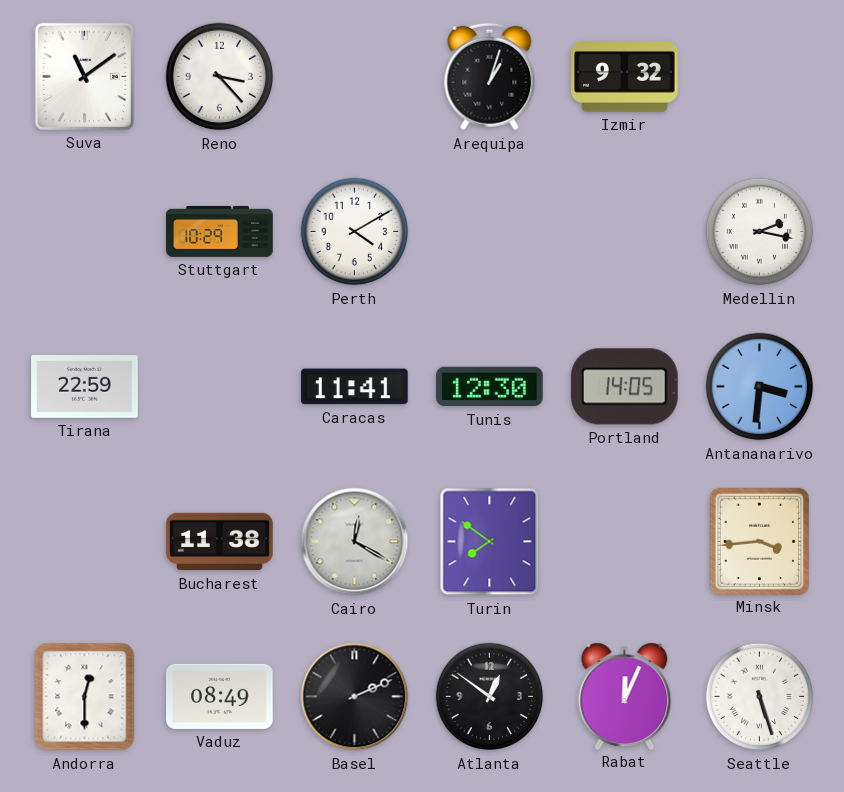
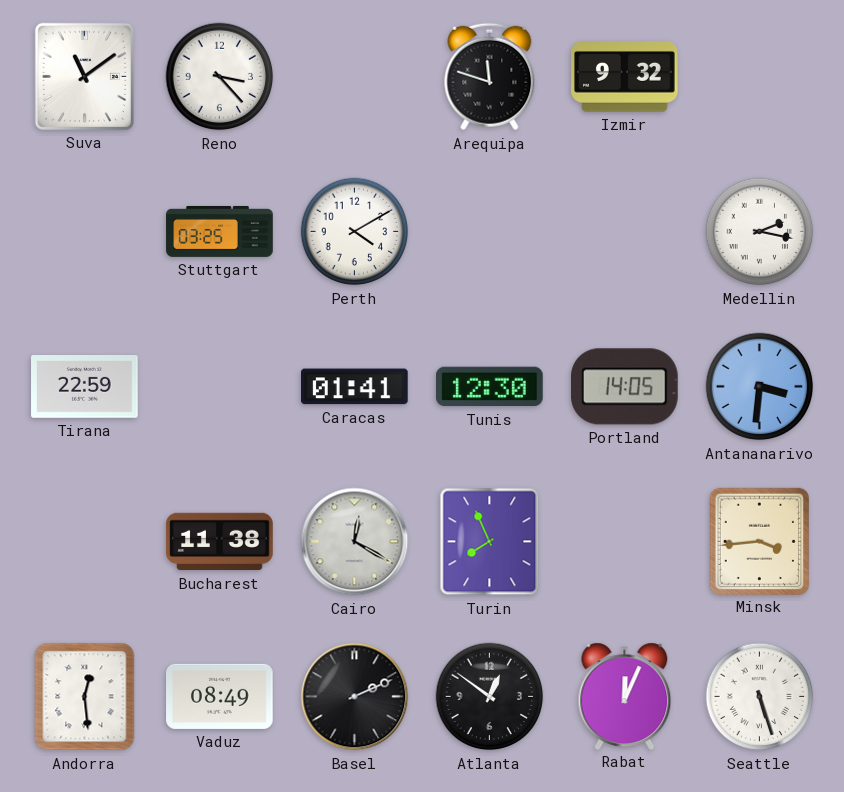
Arequipa: 1:03 -> 11:48 (490, 77)
Stuttgart: 10:29 -> 03:25 (220, 231)
Caracas: 11:41 -> 01:41 (355, 387)
Turin: 7:51 -> 7:56 (490, 542)
Andorra: 12:30 -> 12:29 (85, 697)
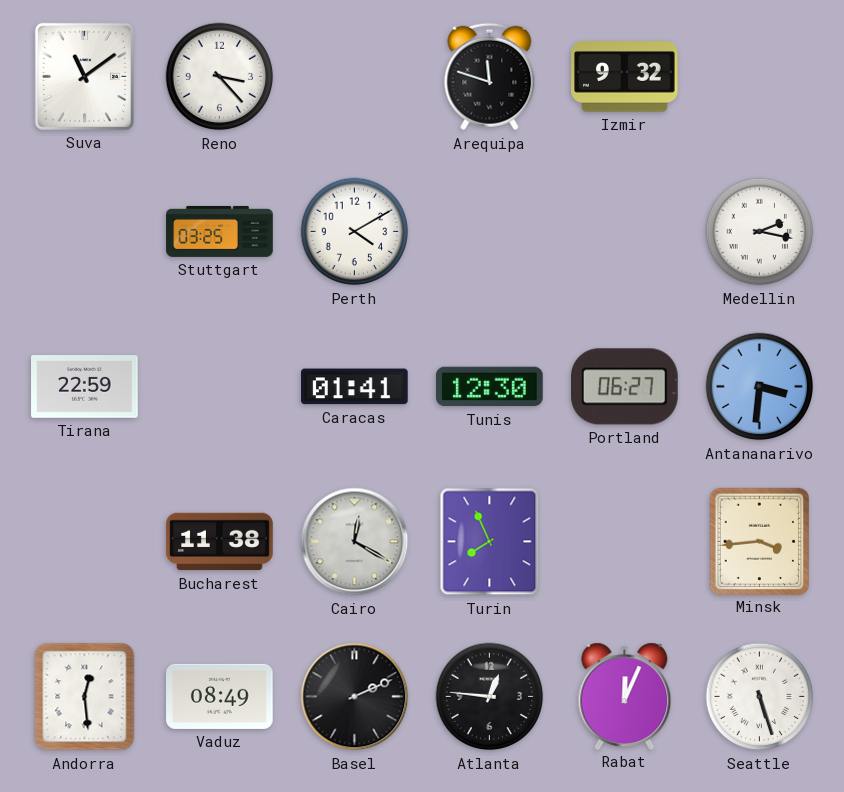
Portland: 14:05 -> 06:27 (625, 387)
Atlanta: 12:51 -> 12:46 (490, 697)
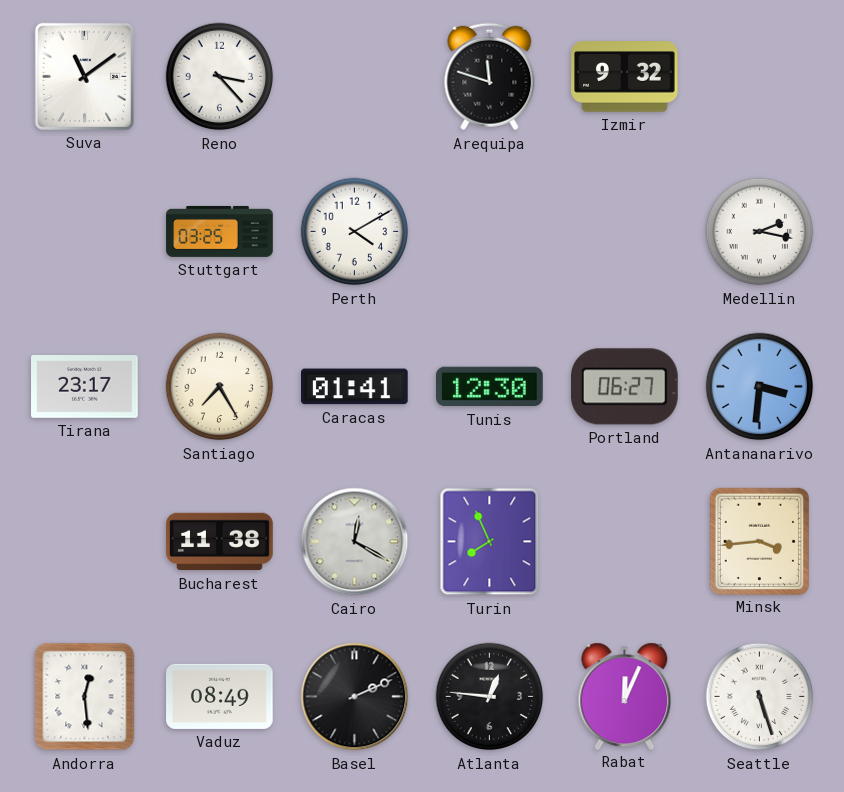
Tirana: 22:59 -> 23:17 (85, 387)
Santiago: none -> 7:25 (220, 387)
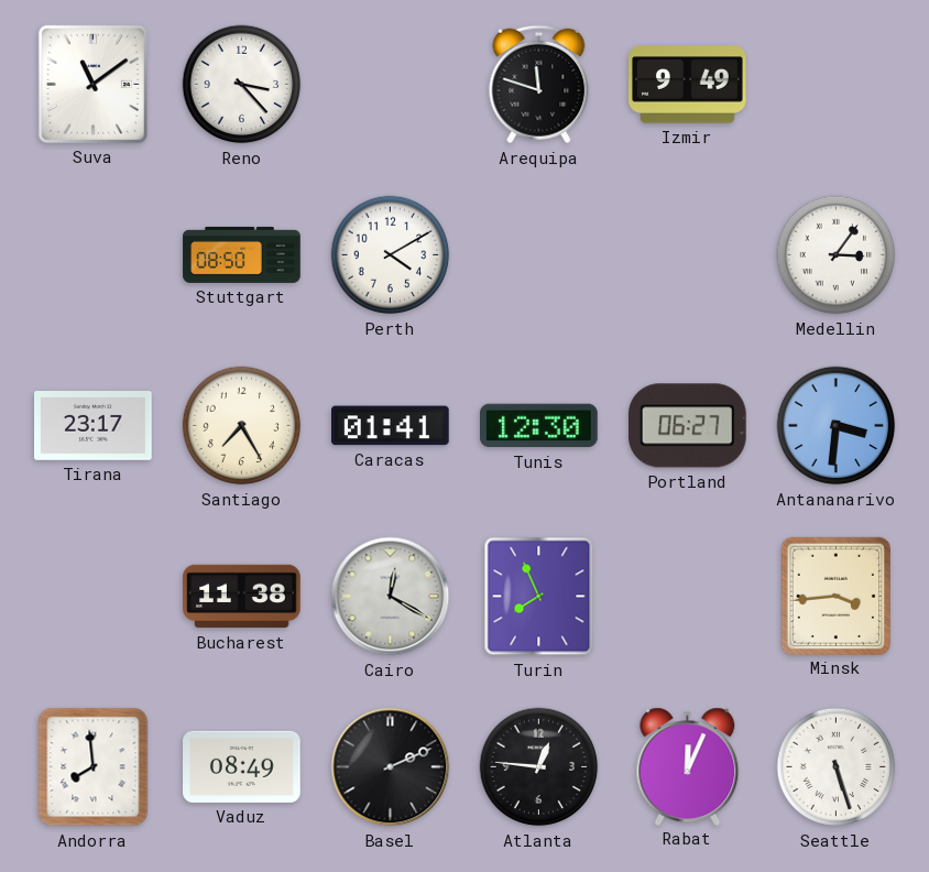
Izmir: 9:32 -> 9:49 (688, 85)
Stuttgart: 03:25 -> 08:50 (242, 254)
Medellin: 2:17 -> 3:06 (837, 255)
Andorra: 12:29 -> 7:59 (94, 767)
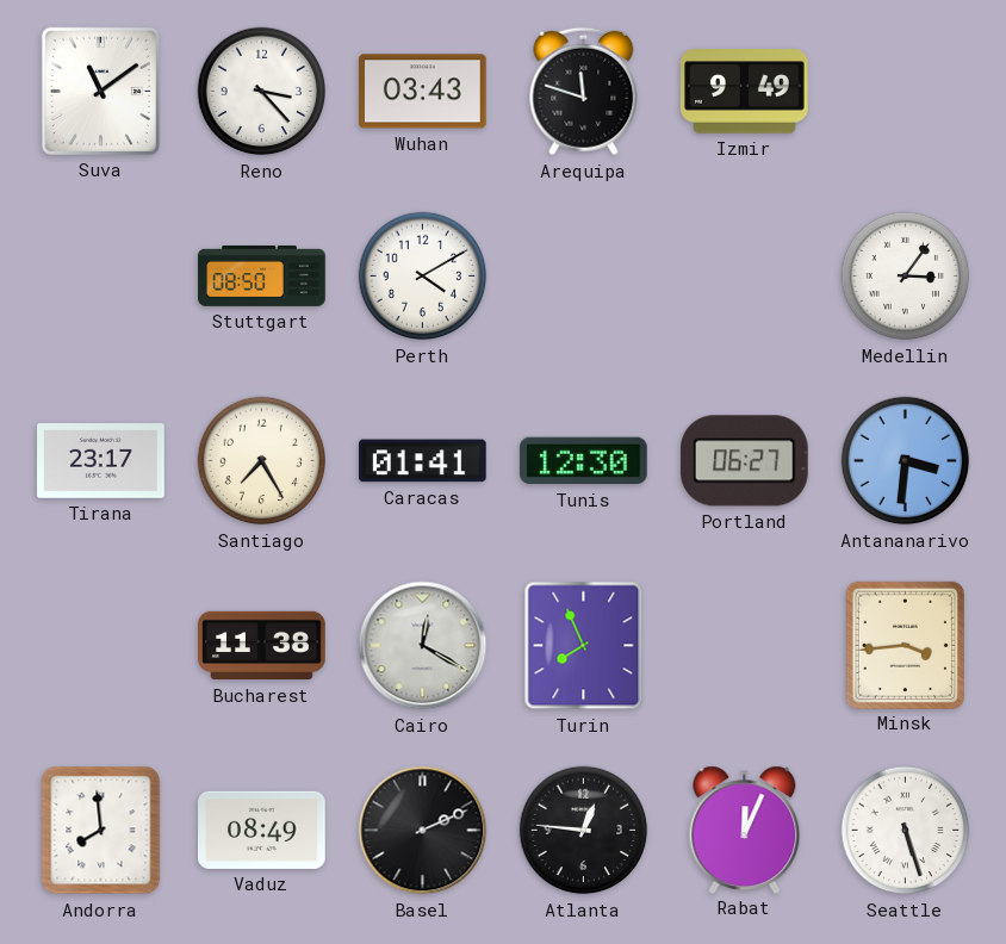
Wuhan: none -> 03:43 (423, 92)
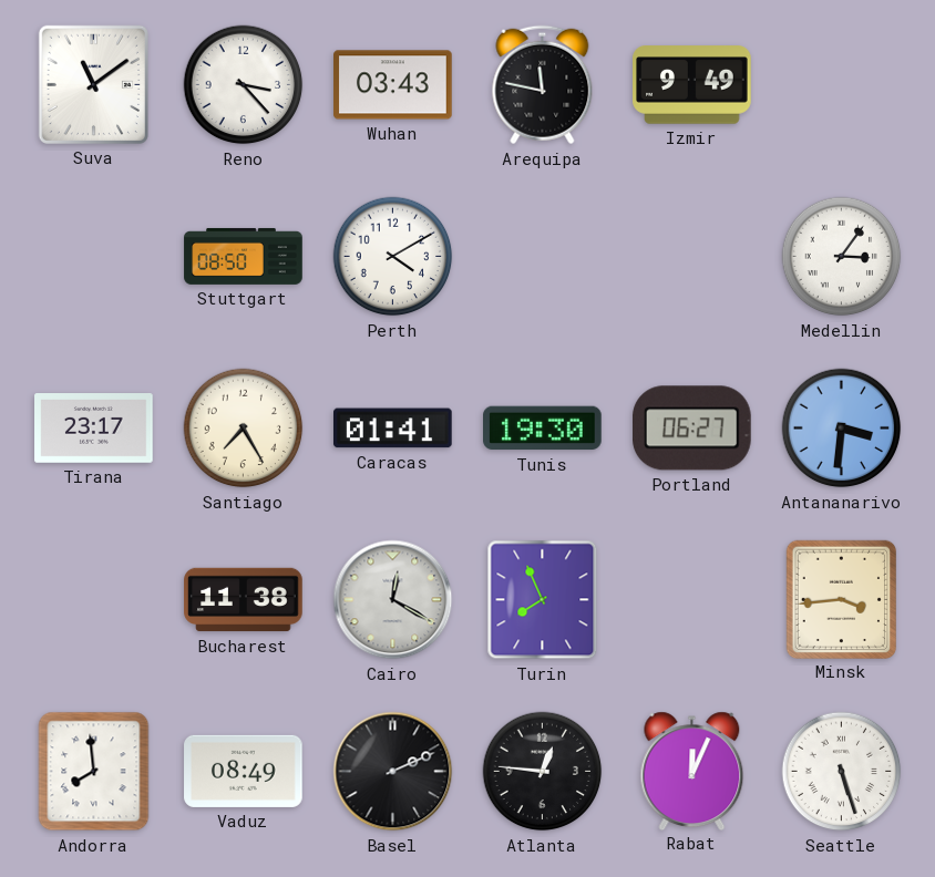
Arequipa: 11:48 -> 11:47 (543, 85)
Tunis: 12:30 -> 19:30 (543, 429)
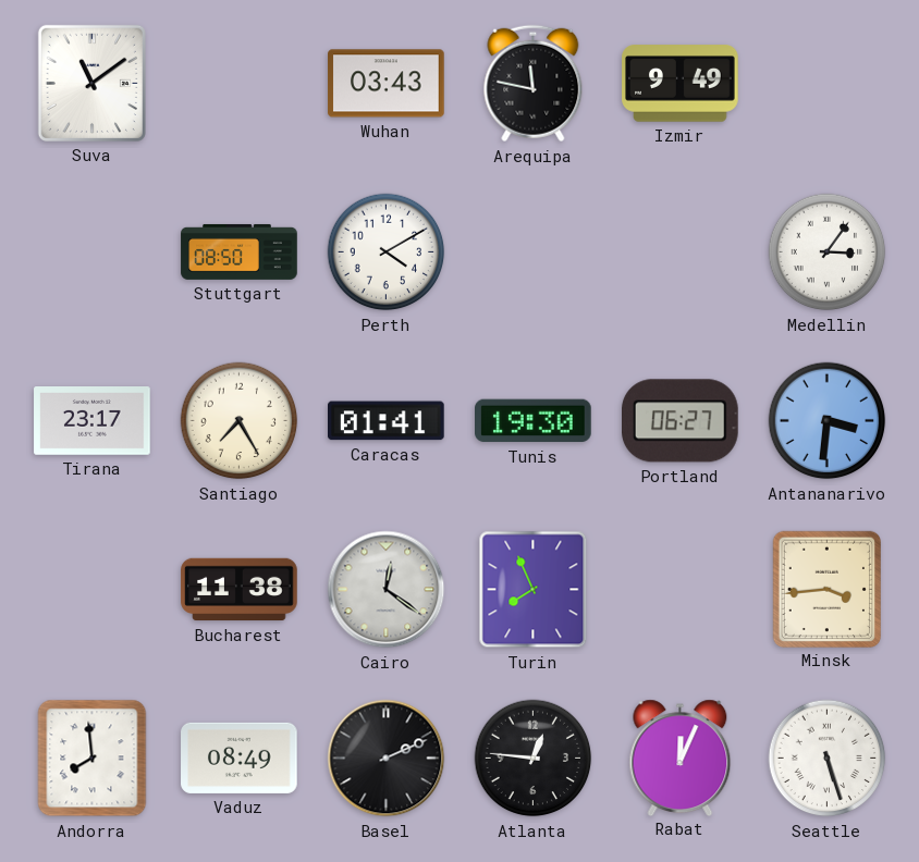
Reno: 3:23 -> none (244, 85)
Cairo: 12:20 -> 12:21 (387, 590)
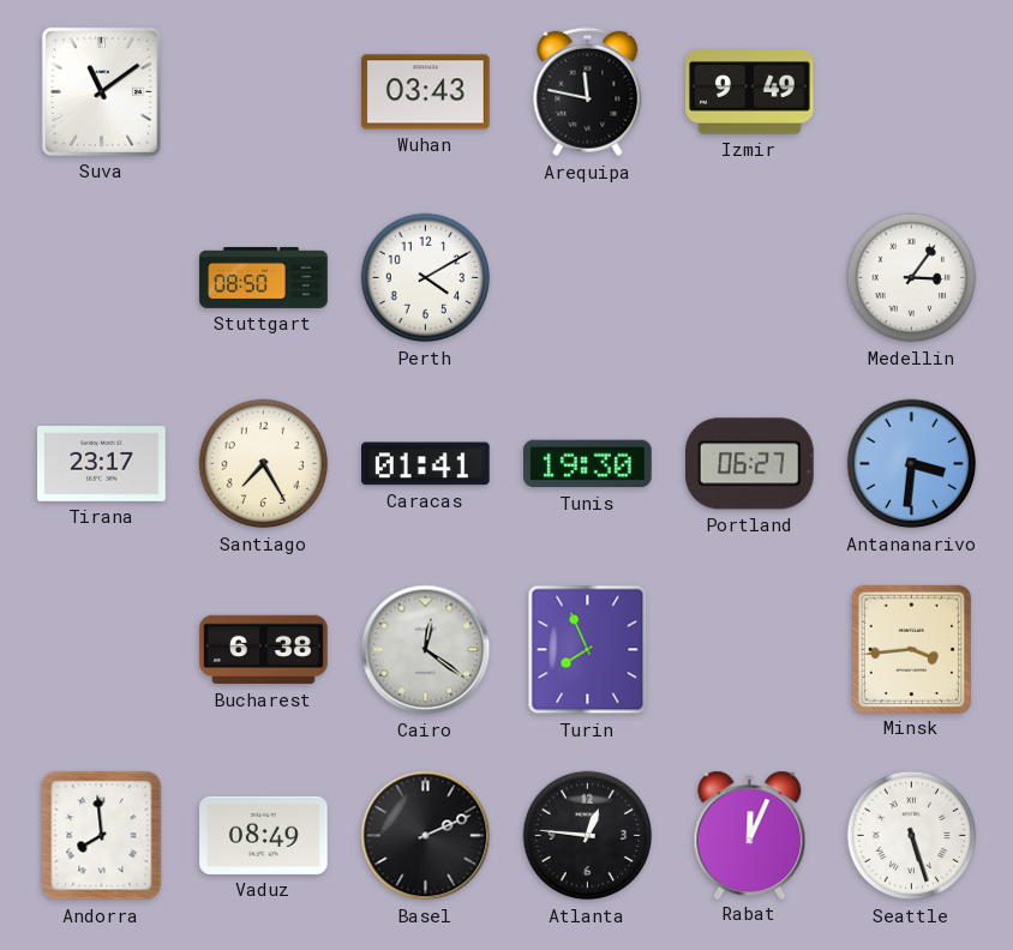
Bucharest: 11:38 -> 6:38 (264, 650)
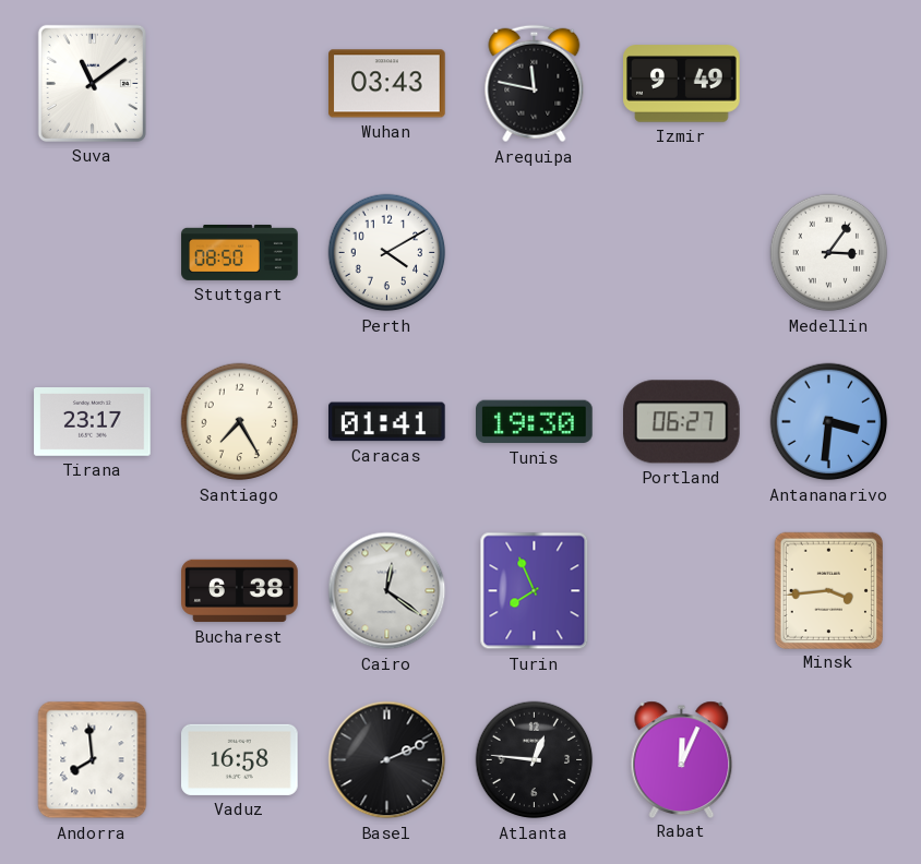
Vaduz: 08:49 -> 16:58 (240, 759)
Seattle: 5:27 -> none (912, 836)
